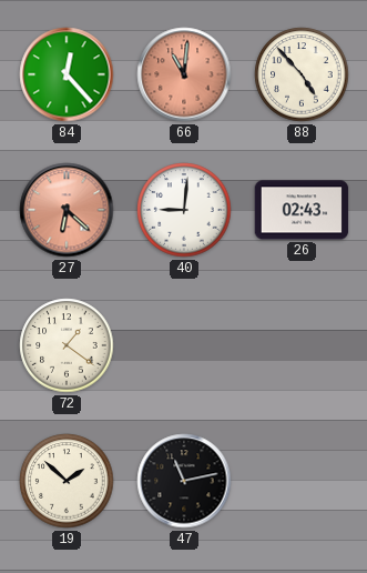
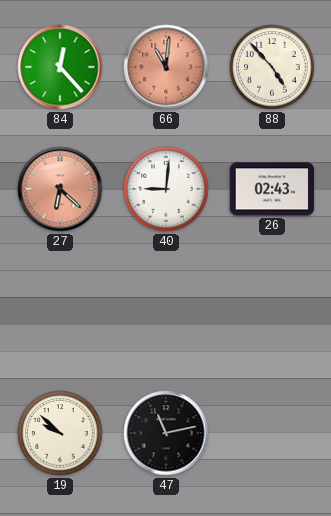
72: 1:21 -> none (67, 345)
19: 1:52 -> 9:52 (60, 433)
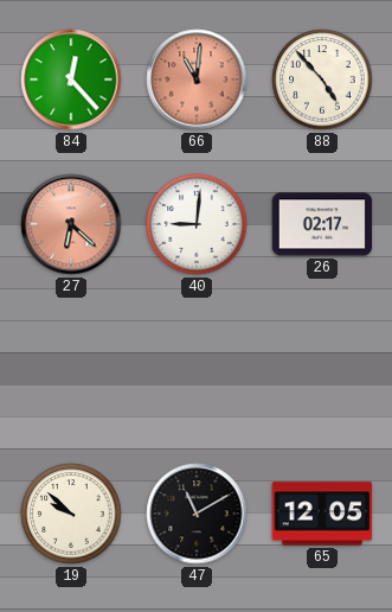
26: 02:43 -> 02:17 (322, 224)
47: 11:13 -> 11:10 (197, 514)
65: none -> 12:05 (322, 514)
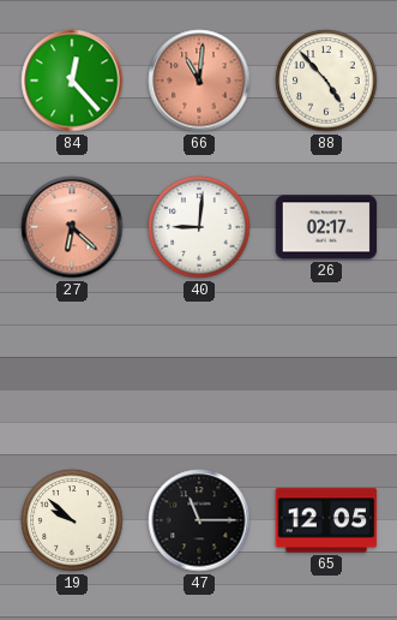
47: 11:10 -> 11:15 (199, 520)
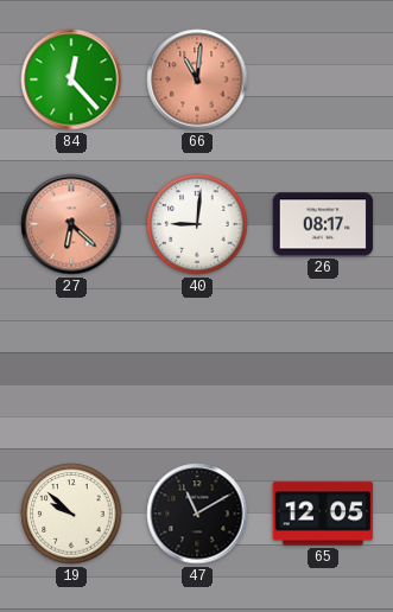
88: 4:53 -> none (326, 81)
26: 02:17 -> 08:17 (323, 224)
47: 11:15 -> 11:10 (197, 514)
